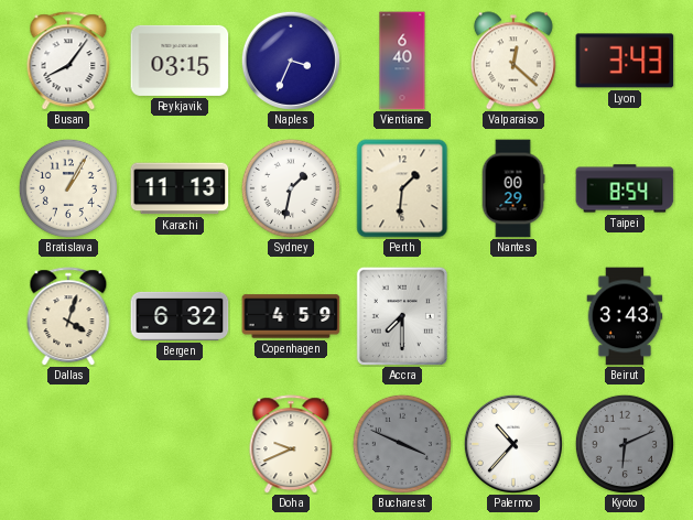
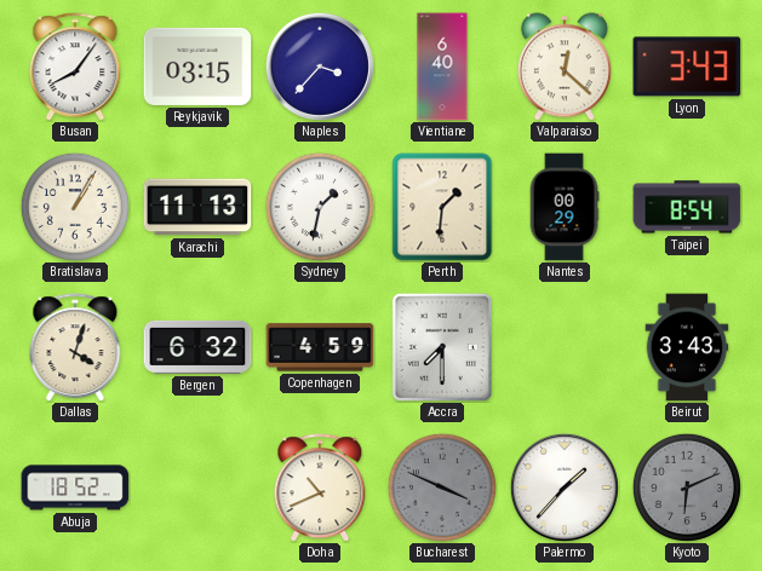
Naples: 3:34 -> 3:37 (320, 67)
Abuja: none -> 18:52 (75, 488)
Doha: 9:41 -> 10:41 (320, 488)
Palermo: 10:37 -> 1:37 (565, 488)
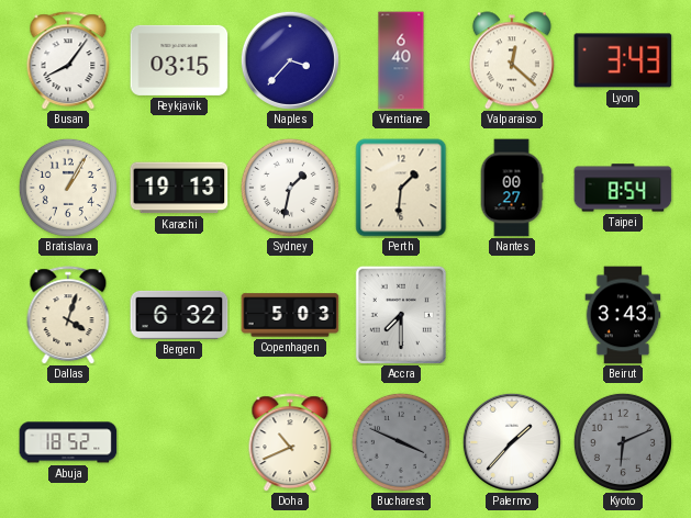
Karachi: 11:13 -> 19:13 (179, 188)
Nantes: 00:29 -> 00:27 (512, 188)
Copenhagen: 4:59 -> 5:03 (290, 315)
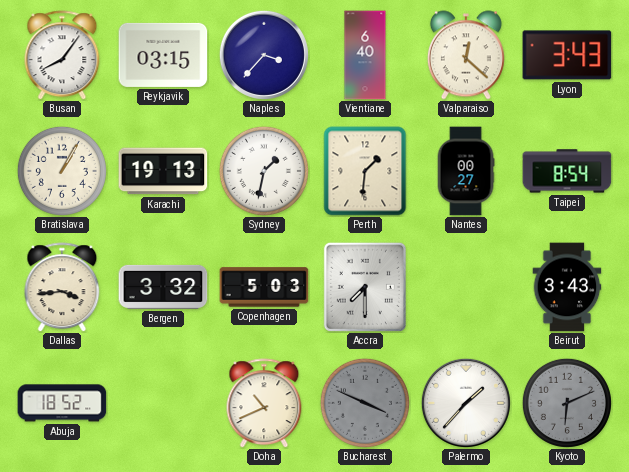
Dallas: 4:03 -> 3:44 (62, 287)
Bergen: 6:32 -> 3:32 (163, 287)
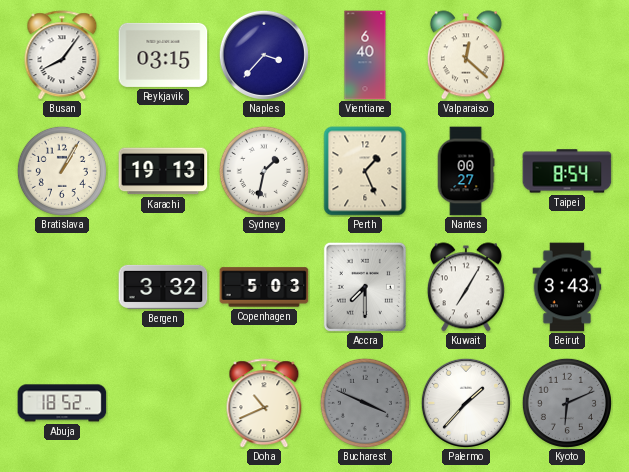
Lyon: 3:43 -> none (567, 55)
Perth: 1:31 -> 1:26 (365, 171)
Dallas: 3:44 -> none (62, 287)
Kuwait: none -> 7:05 (466, 287)
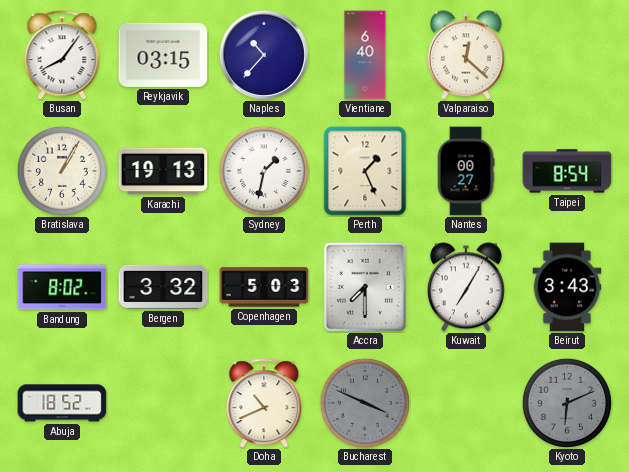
Naples: 3:37 -> 10:37 (264, 55)
Bandung: none -> 8:02 (62, 287)
Palermo: 1:37 -> none (466, 403)
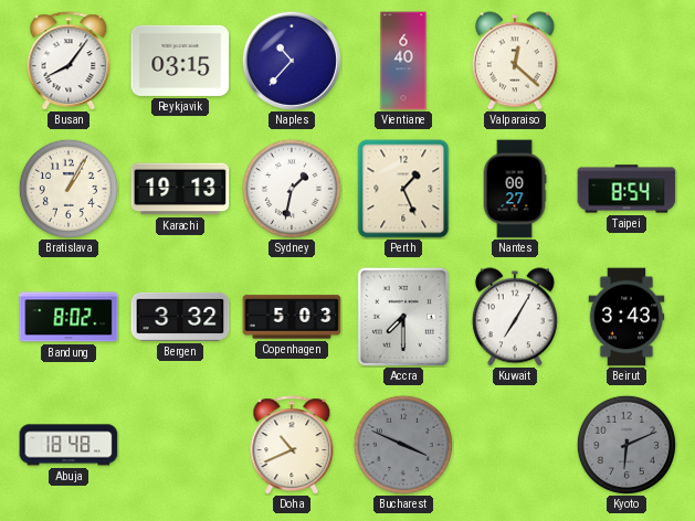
Abuja: 18:52 -> 18:48 (69, 445)
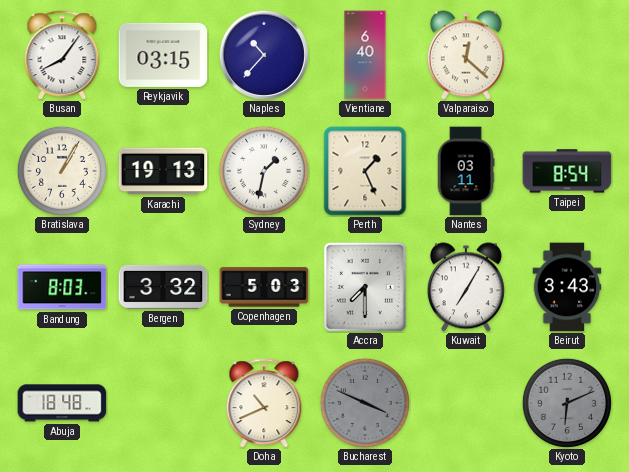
Nantes: 00:27 -> 03:11 (466, 171)
Bandung: 8:02 -> 8:03 (62, 287)
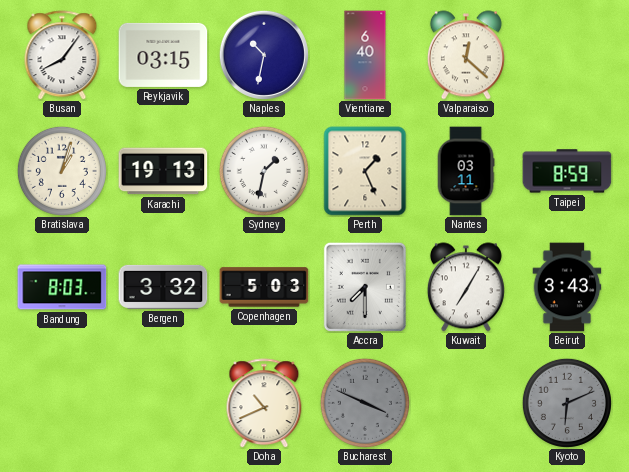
Naples: 10:37 -> 10:32 (264, 55)
Bratislava: 1:05 -> 1:03 (62, 171)
Taipei: 8:54 -> 8:59 (567, 171)
Abuja: 18:48 -> none (62, 403)
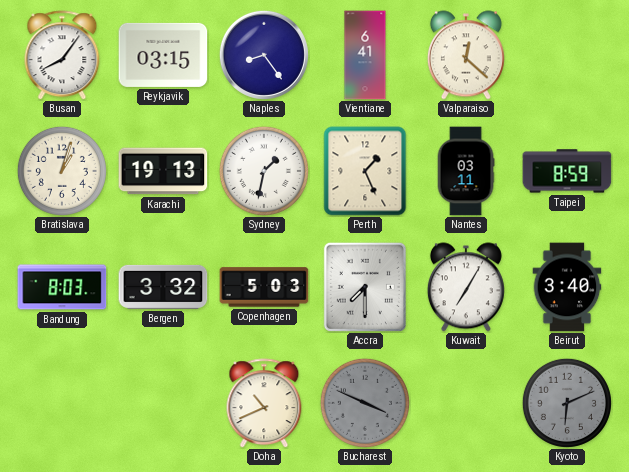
Naples: 10:32 -> 8:24 (264, 55)
Vientiane: 6:40 -> 6:41 (365, 55)
Beirut: 3:43 -> 3:40 (567, 287)
